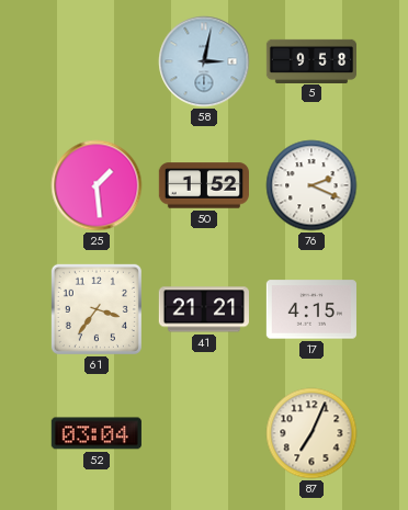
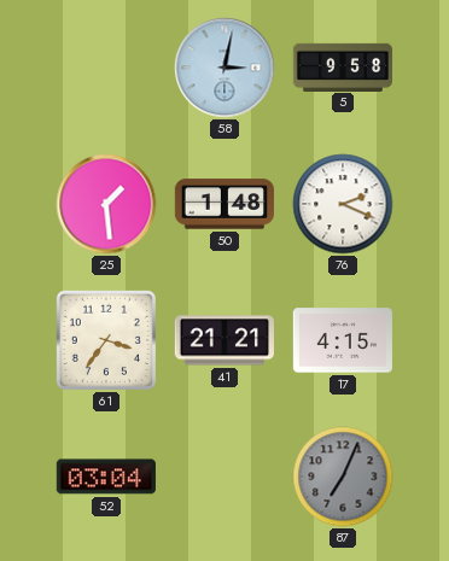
50: 1:52 -> 1:48 (224, 204)
87 dial: cream -> grey (343, 477)
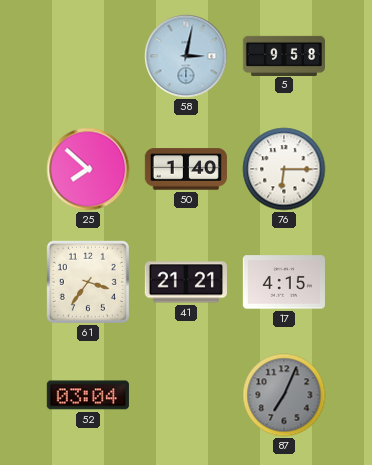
25: 1:29 -> 7:52 (88, 169)
50: 1:48 -> 1:40 (186, 169)
76: 2:19 -> 6:15 (284, 169)
